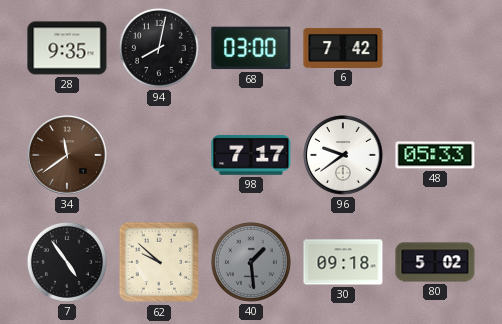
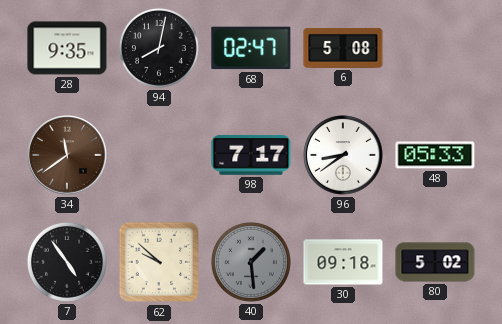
68: 03:00 -> 02:47 (251, 48)
6: 7:42 -> 5:08 (343, 48)
96: 9:39 -> 8:39 (343, 155)
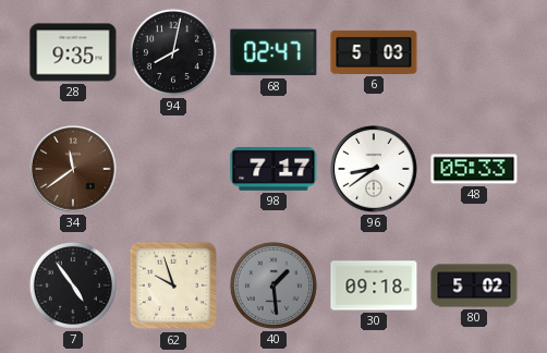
6: 5:08 -> 5:03 (374, 52)
62: 9:52 -> 9:57 (173, 285)
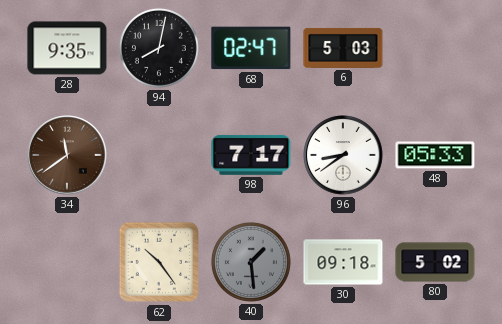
7: 4:54 -> none (73, 285)
62: 9:57 -> 10:24 (159, 262)
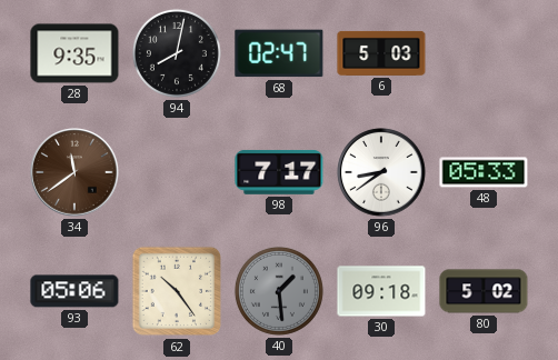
93: none -> 05:06 (74, 291)
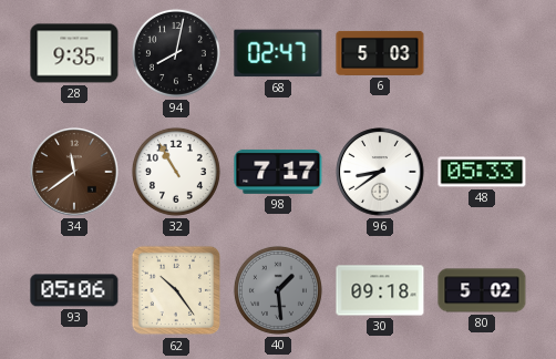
32: none -> 10:55 (176, 172)
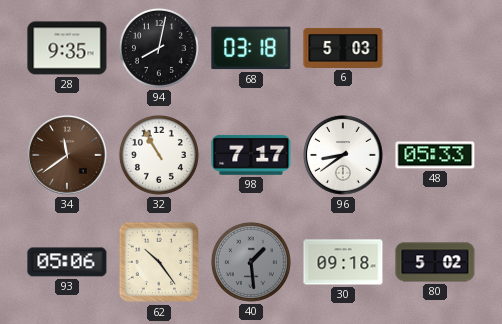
68: 02:47 -> 03:18 (251, 48)
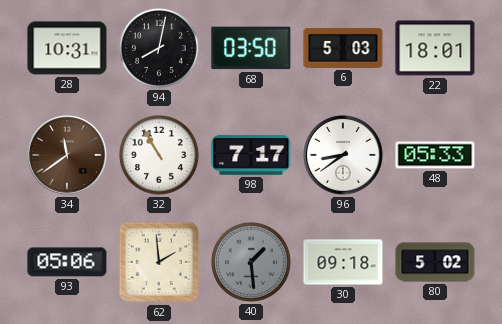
28: 9:35 -> 10:31 (67, 48)
68: 03:18 -> 03:50 (251, 48)
22: none -> 18:01 (435, 48)
62: 10:24 -> 1:59 (159, 262)
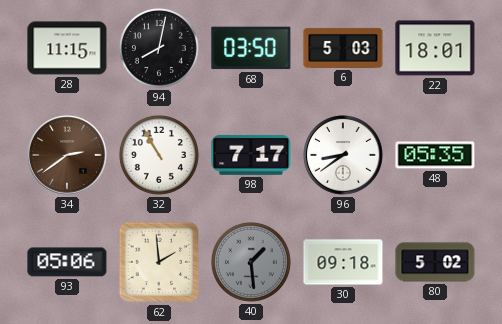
28: 10:31 -> 11:15 (67, 48)
34: 11:39 -> 2:39 (67, 155)
48: 05:33 -> 05:35 (435, 155)
